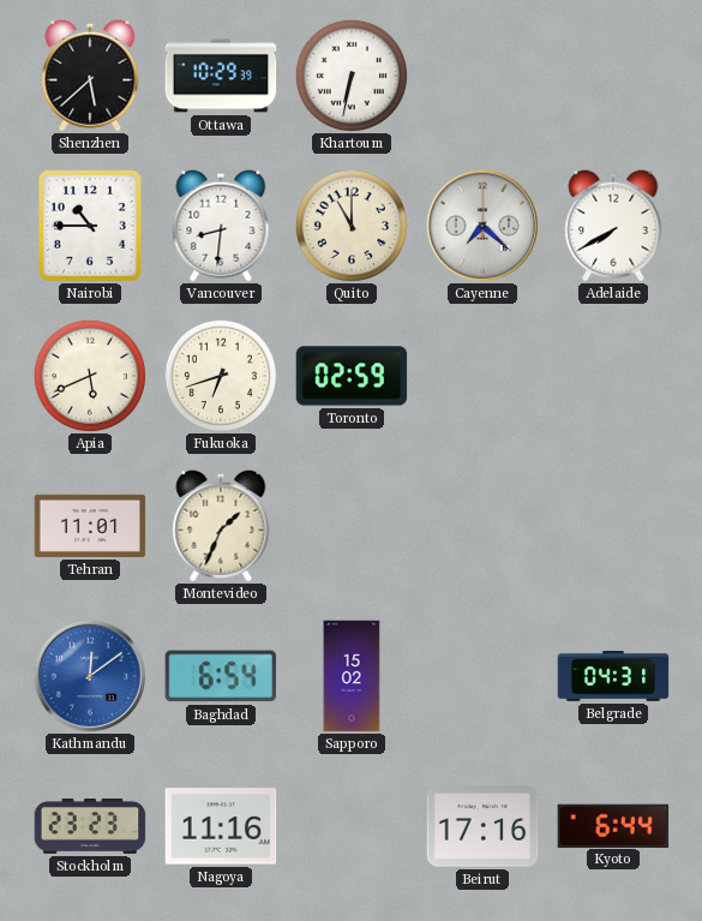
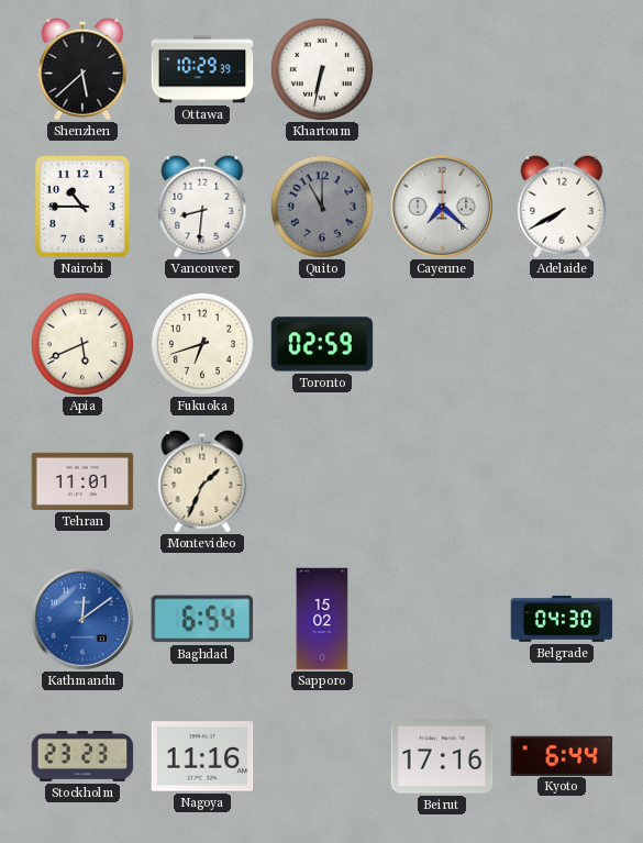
Quito dial: cream -> grey (322, 207)
Belgrade: 04:31 -> 04:30 (562, 620)
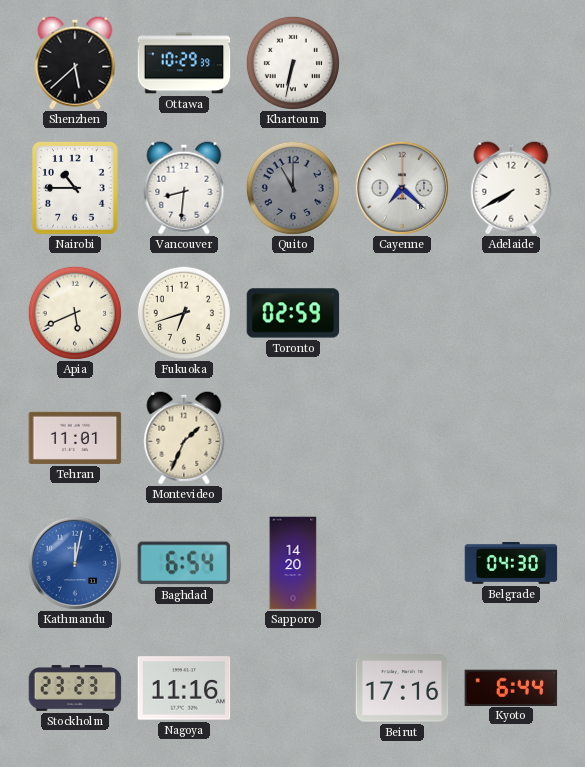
Kathmandu: 12:09 -> 12:02 (74, 562)
Sapporo: 15:02 -> 14:20 (293, 563)
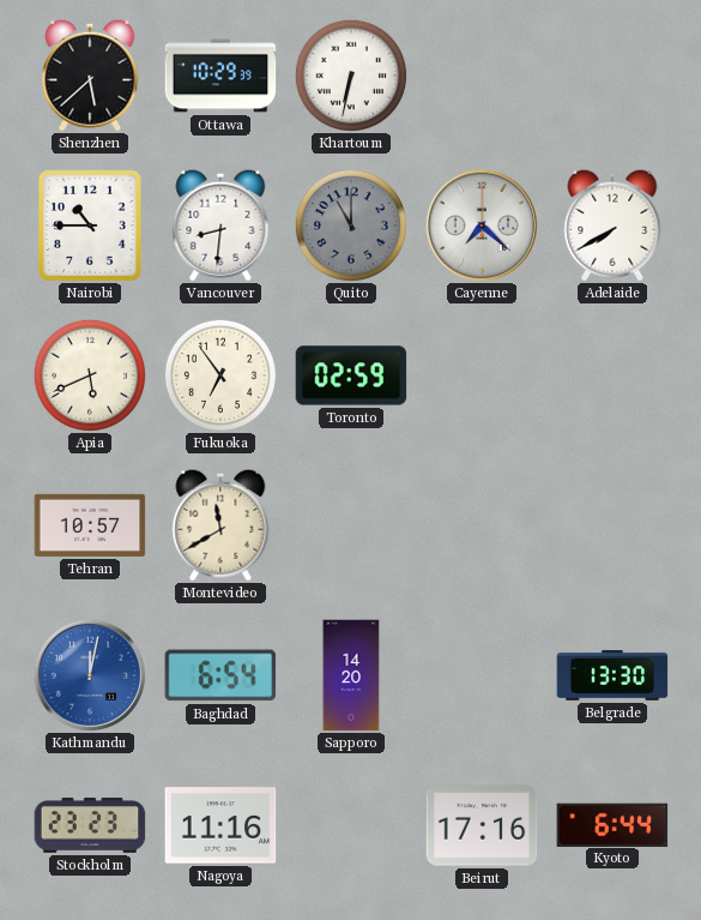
Fukuoka: 6:42 -> 6:54 (220, 375)
Tehran: 11:01 -> 10:57 (90, 525)
Montevideo: 1:34 -> 11:40 (220, 525)
Belgrade: 04:30 -> 13:30 (612, 677)
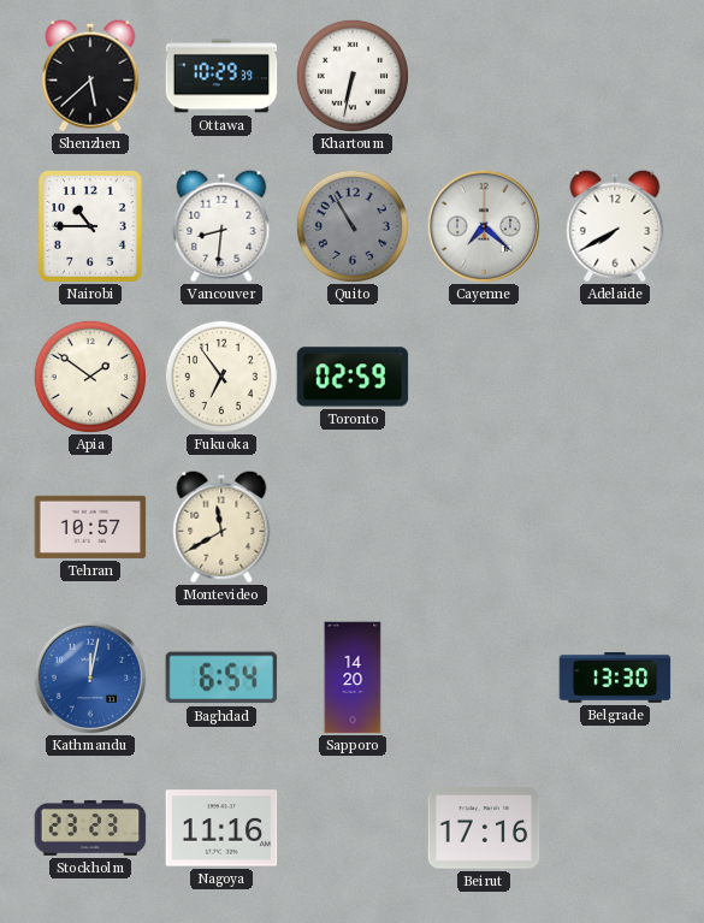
Quito: 11:00 -> 10:55 (353, 226)
Apia: 5:41 -> 1:51 (90, 377)
Kyoto: 6:44 -> none (612, 824)
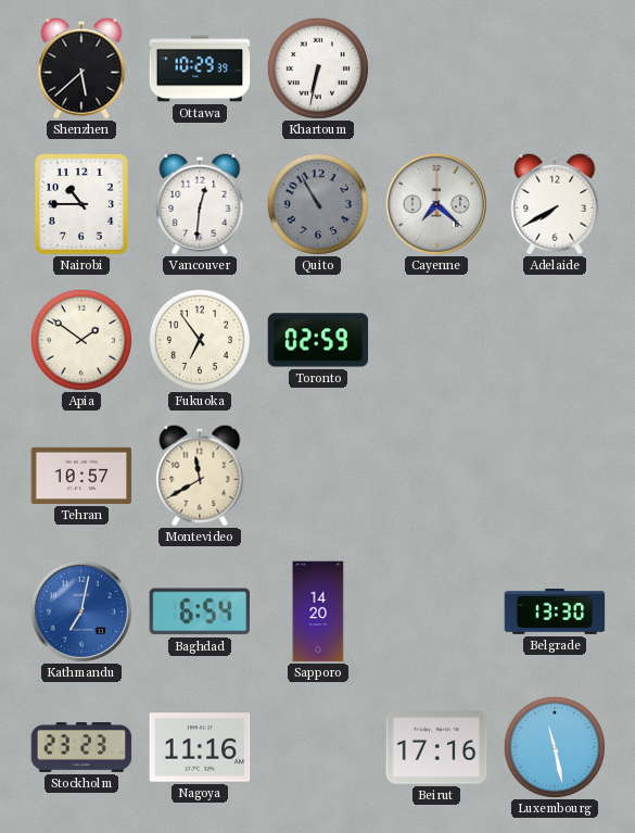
Vancouver: 8:31 -> 12:31 (200, 204)
Kathmandu: 12:02 -> 7:02 (80, 610)
Luxembourg: none -> 11:28 (555, 747)
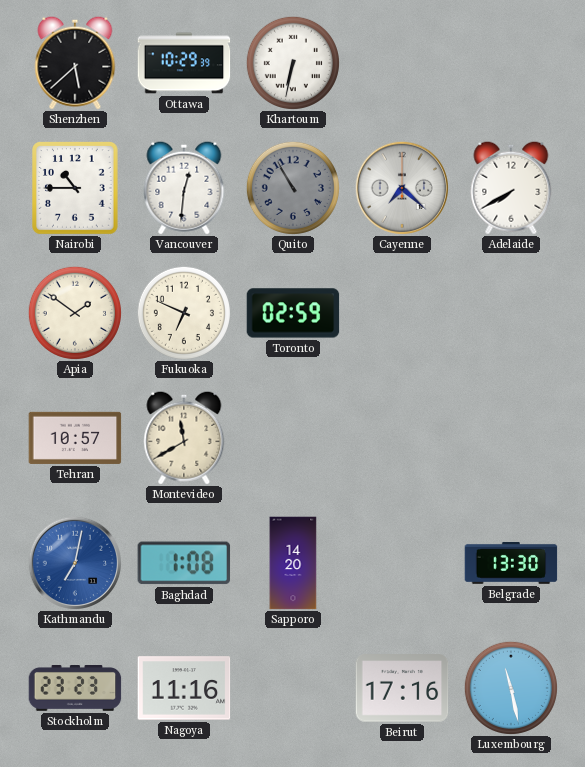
Fukuoka: 6:54 -> 6:49 (184, 313)
Baghdad: 6:54 -> 1:08 (184, 563)
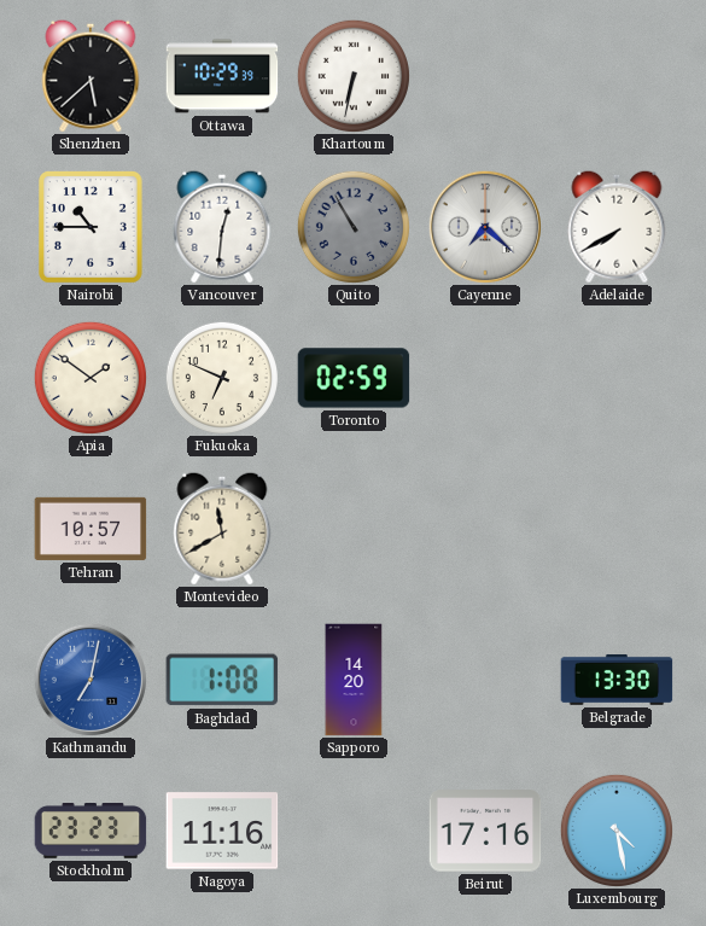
Luxembourg: 11:28 -> 4:28 (617, 831)
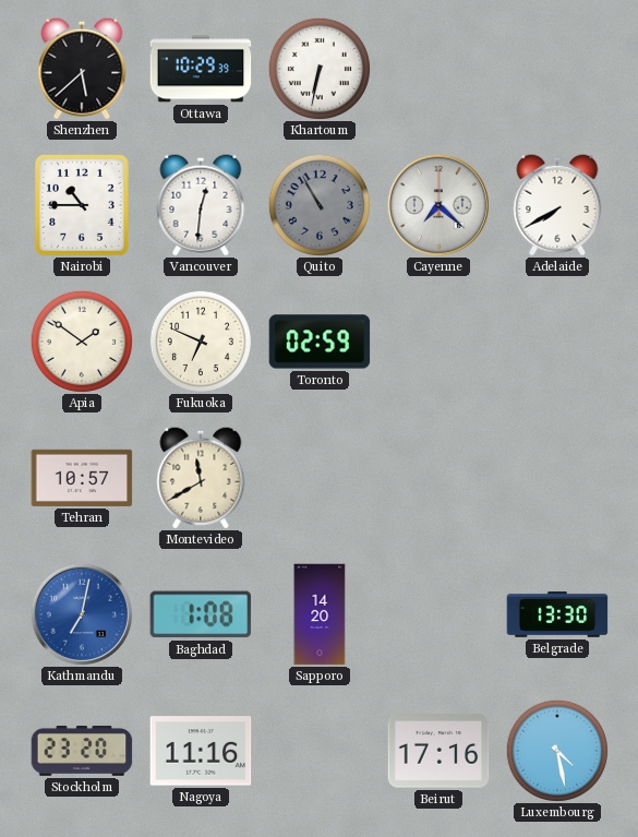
Stockholm: 23:23 -> 23:20 (82, 752)
